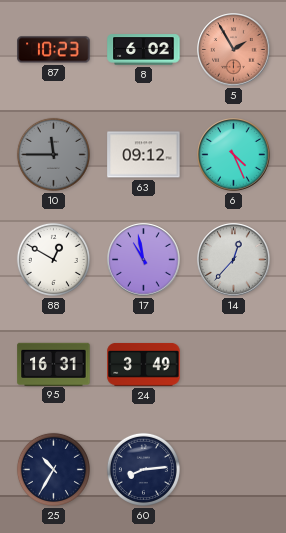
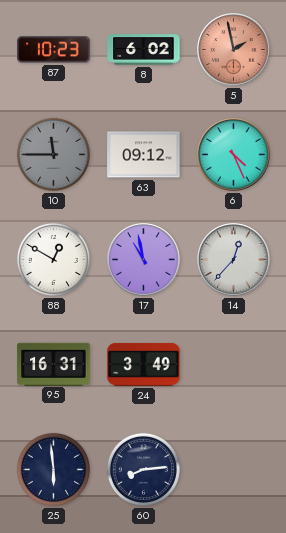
5: 1:55 -> 1:58 (234, 50)
25: 10:35 -> 5:59 (53, 469)
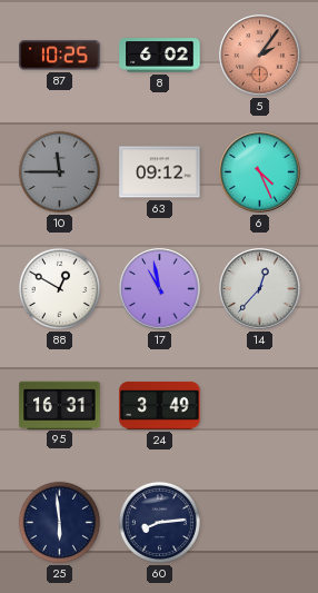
87: 10:23 -> 10:25 (60, 56)
5: 1:58 -> 2:06 (260, 56)
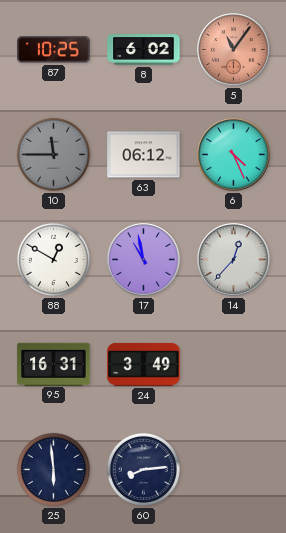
5: 2:06 -> 11:06 (234, 50)
63: 09:12 -> 06:12 (144, 155)
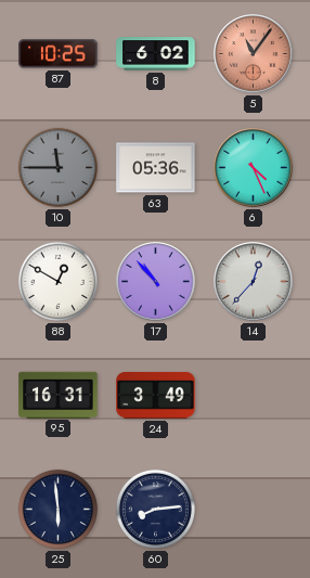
63: 06:12 -> 05:36 (156, 168)
17: 10:58 -> 10:53 (156, 282)
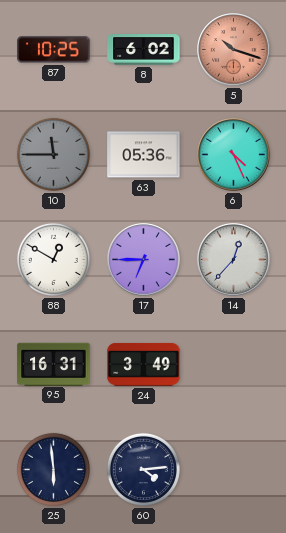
5: 11:06 -> 10:18 (234, 50)
17: 10:53 -> 6:45 (144, 260)
60: 8:14 -> 4:14 (143, 469)
